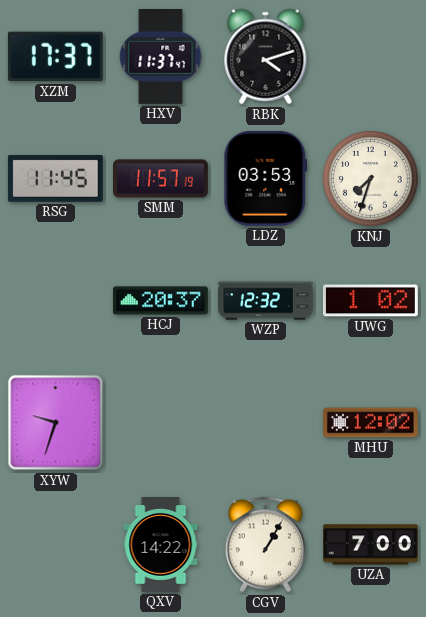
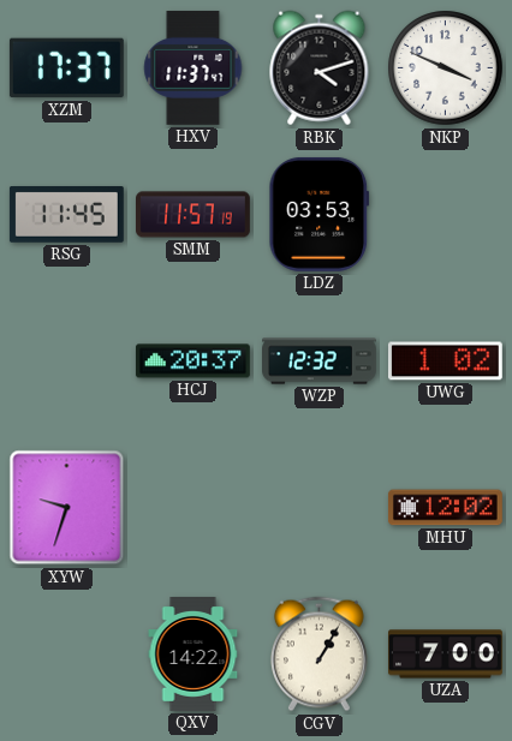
NKP: none -> 3:49 (446, 68)
KNJ: 7:33 -> none (371, 179)
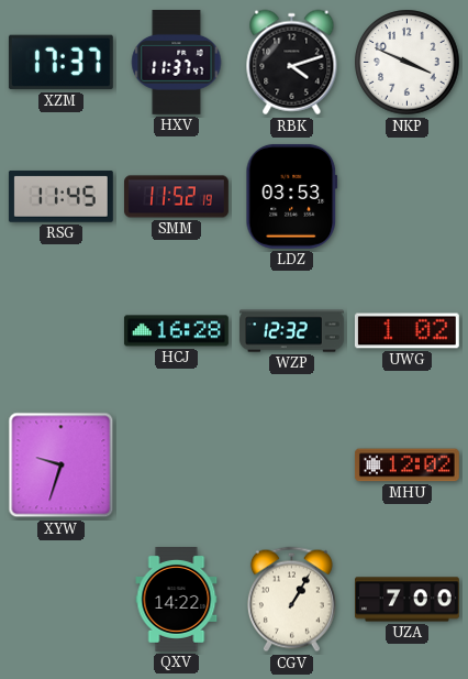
SMM: 11:57 -> 11:52 (177, 197)
HCJ: 20:37 -> 16:28 (176, 331)
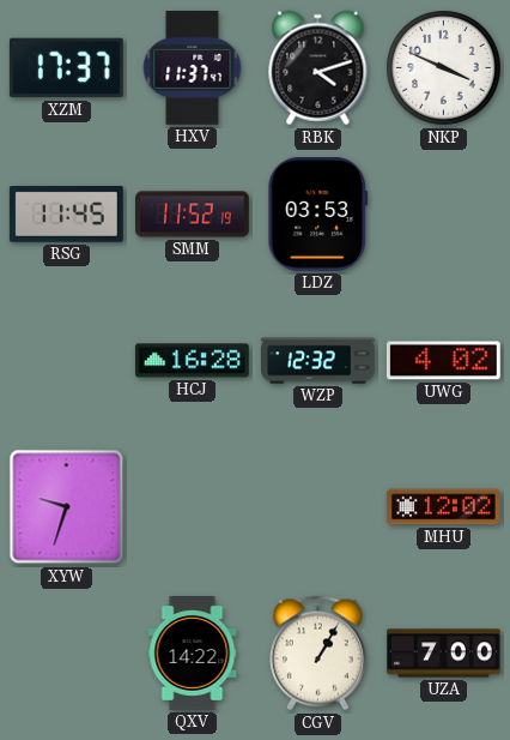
UWG: 1:02 -> 4:02 (443, 361)
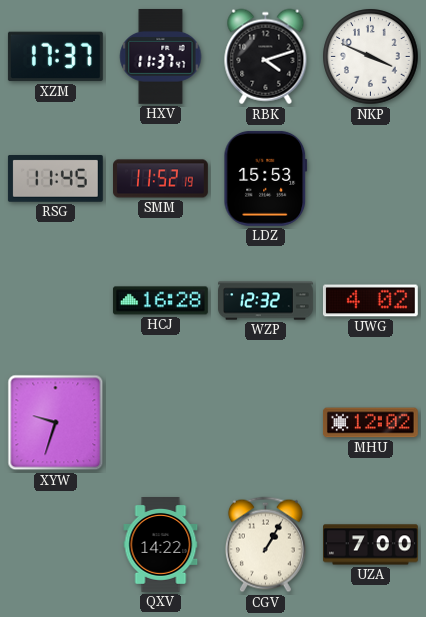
LDZ: 03:53 -> 15:53 (266, 178)
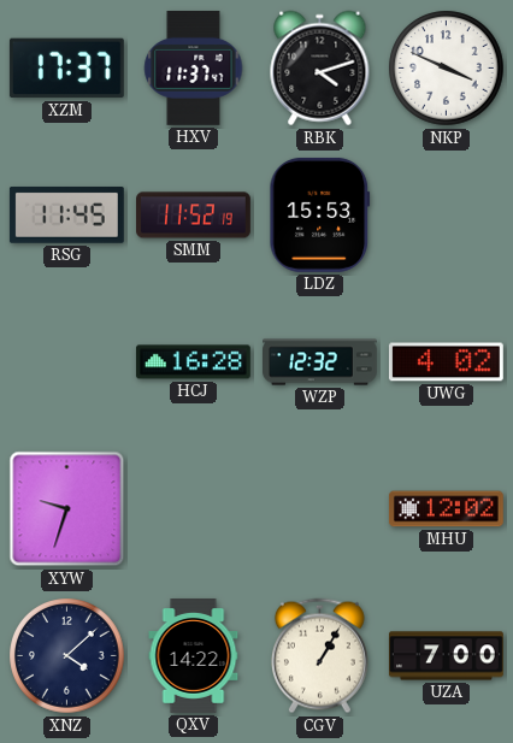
XNZ: none -> 4:08 (67, 656)
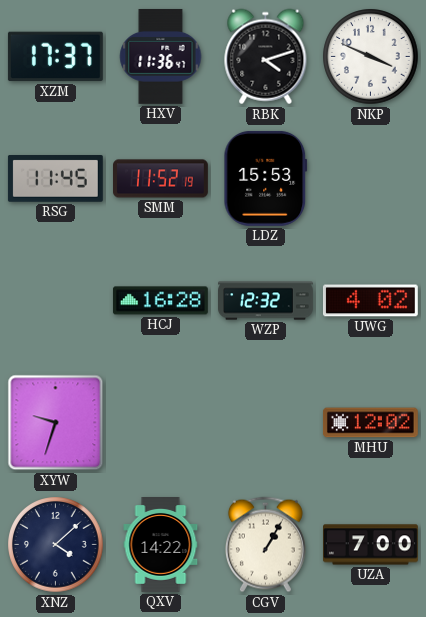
HXV: 11:37 -> 11:36 (161, 56)
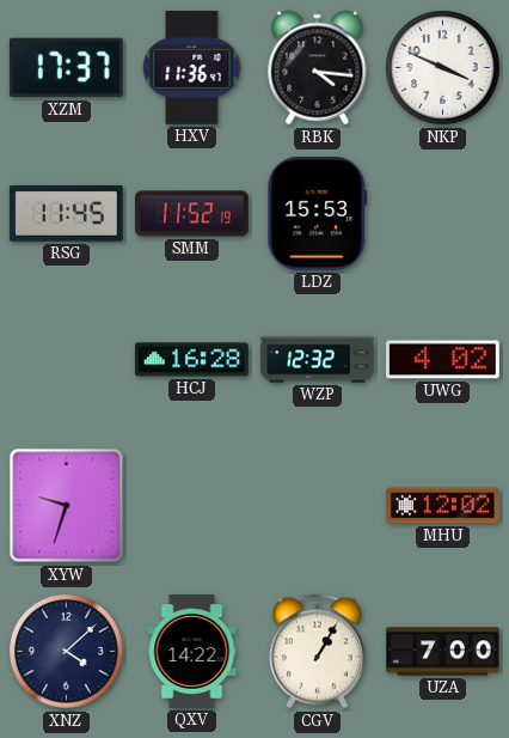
RBK: 4:12 -> 4:16 (318, 68)
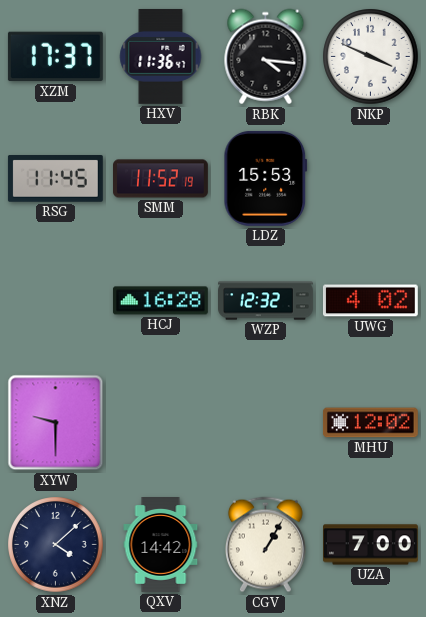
XYW: 9:33 -> 9:30 (56, 423)
QXV: 14:22 -> 14:42 (161, 545)
